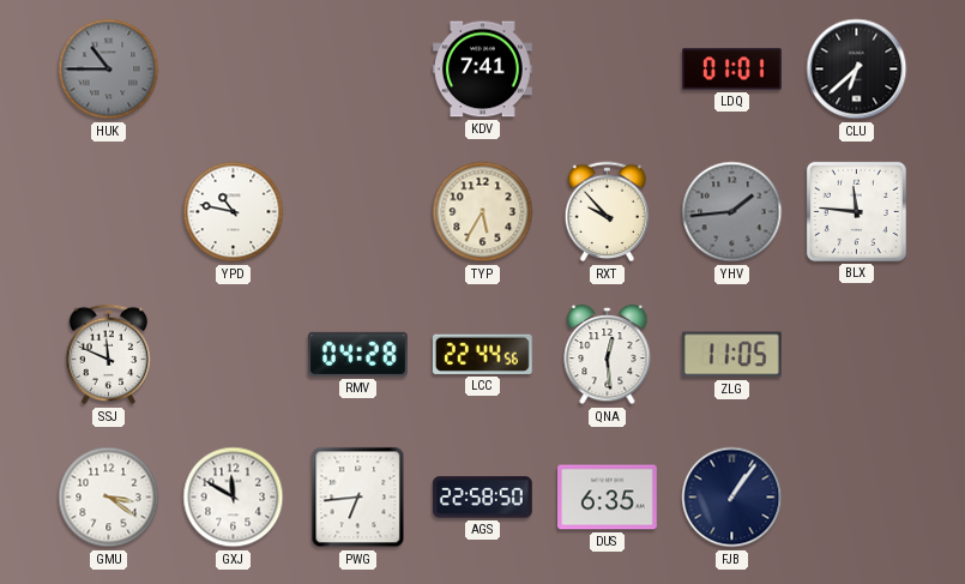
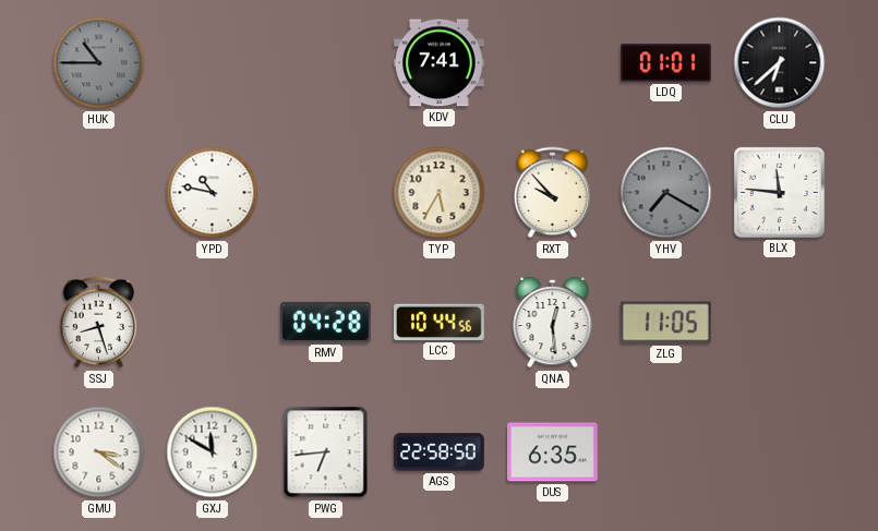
YHV: 1:44 -> 7:20 (666, 193)
SSJ: 11:49 -> 8:27 (99, 323)
LCC: 22:44 -> 10:44 (438, 322)
FJB: 1:06 -> none (732, 498)
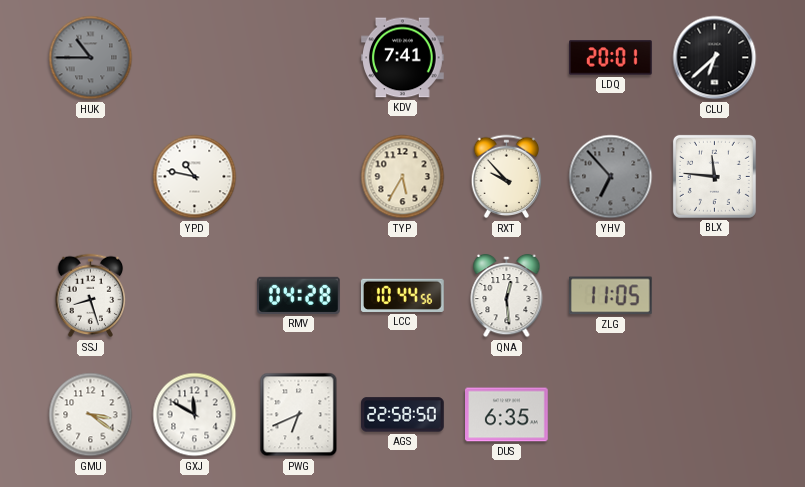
LDQ: 01:01 -> 20:01 (611, 58)
YHV: 7:20 -> 6:53 (611, 177)
PWG: 6:44 -> 6:41 (299, 415)
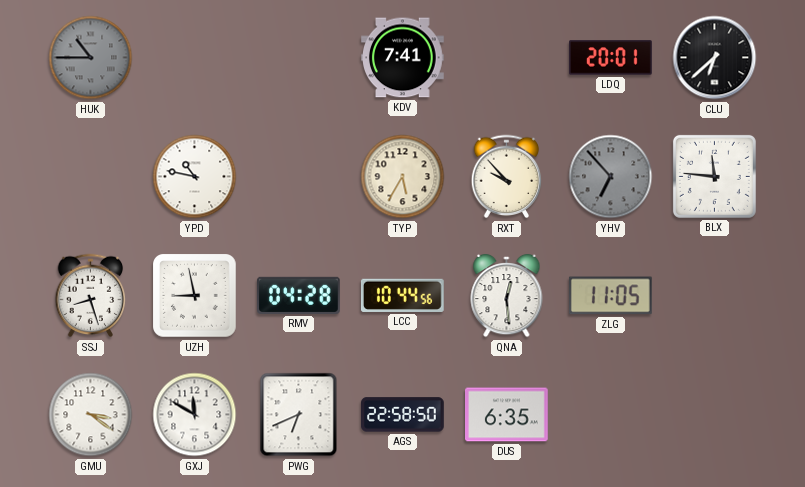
UZH: none -> 8:58 (195, 296)
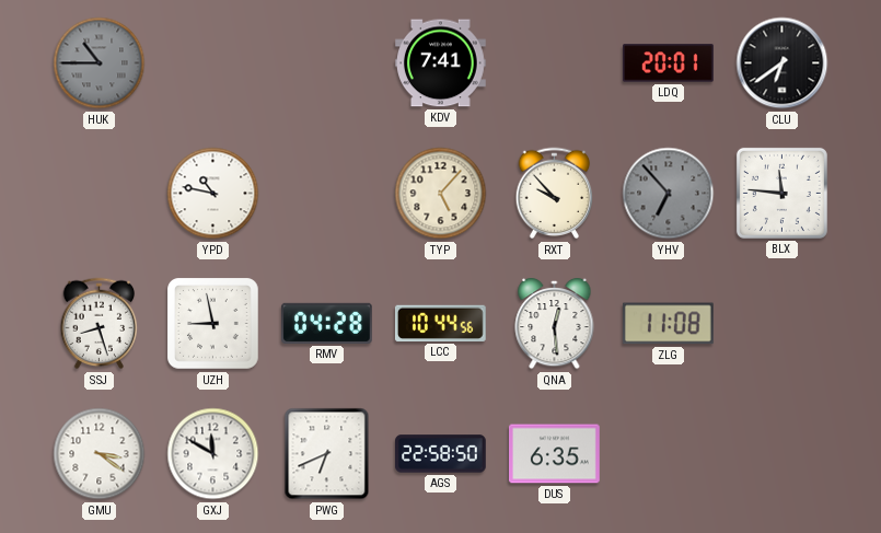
CLU: 6:38 -> 6:39 (783, 63)
TYP: 5:35 -> 5:07 (441, 194)
ZLG: 11:05 -> 11:08 (668, 324)
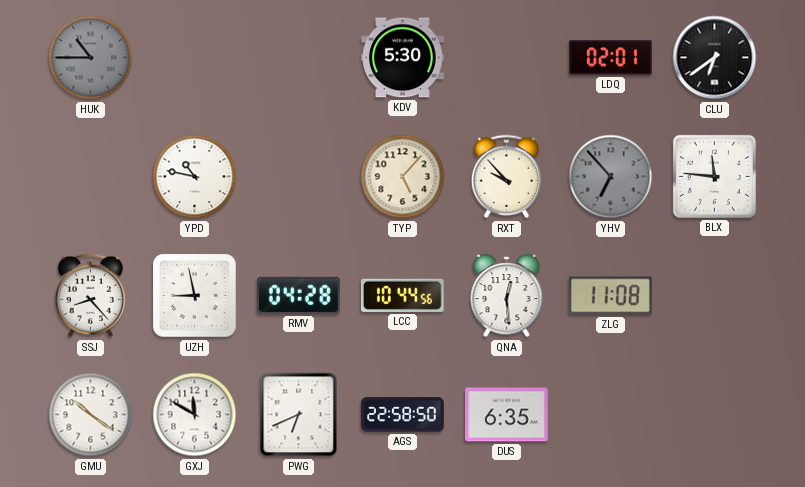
KDV: 7:41 -> 5:30 (403, 58)
LDQ: 20:01 -> 02:01 (611, 58)
SSJ: 8:27 -> 8:23 (91, 296)
GMU: 3:21 -> 10:21 (91, 415)
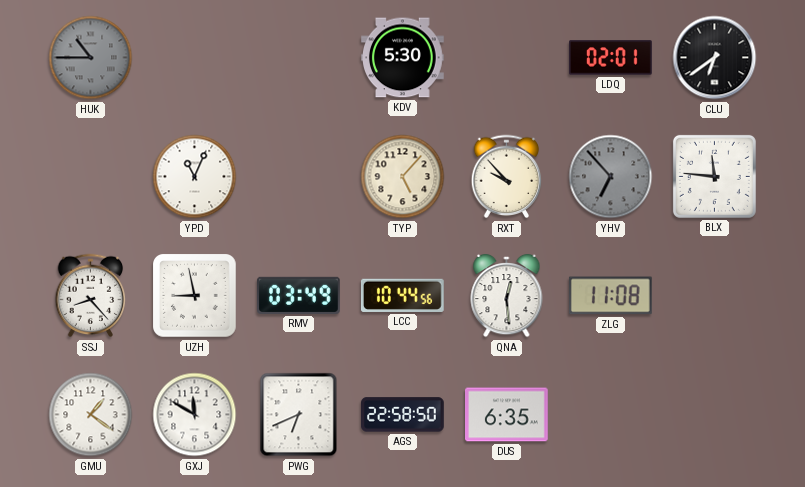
YPD: 10:47 -> 11:04 (195, 177)
RMV: 04:28 -> 03:49 (299, 295)
GMU: 10:21 -> 1:21 (91, 415)
